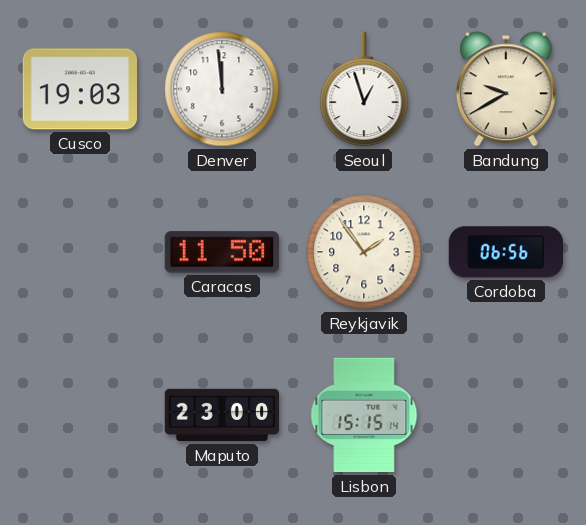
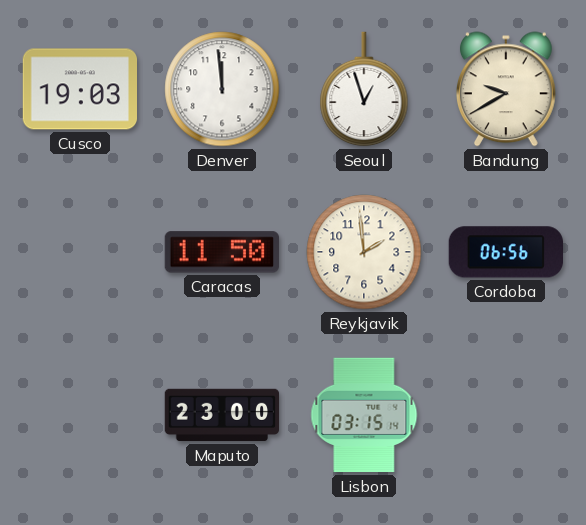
Reykjavik: 1:54 -> 1:59 (364, 252)
Lisbon: 15:15 -> 03:15 (364, 415)
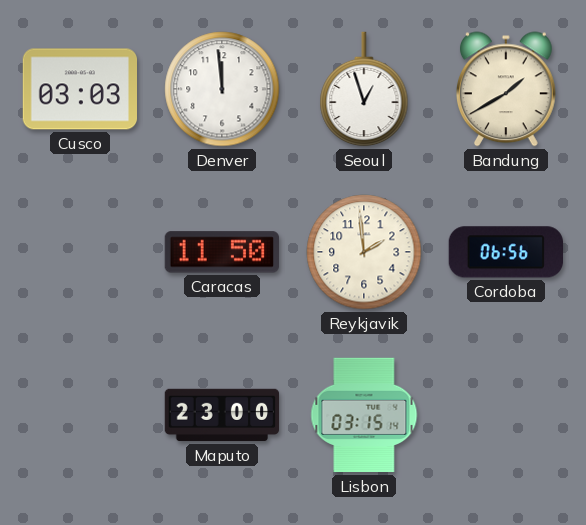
Cusco: 19:03 -> 03:03 (80, 89)
Bandung: 9:40 -> 1:40 (506, 89)
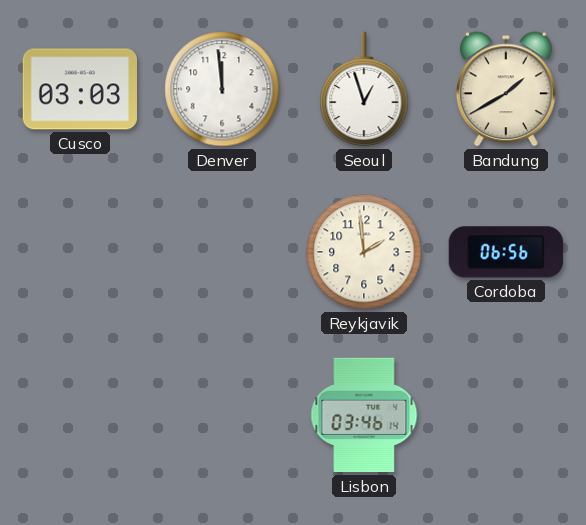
Caracas: 11:50 -> none (221, 252)
Maputo: 23:00 -> none (222, 415)
Lisbon: 03:15 -> 03:46 (364, 415)
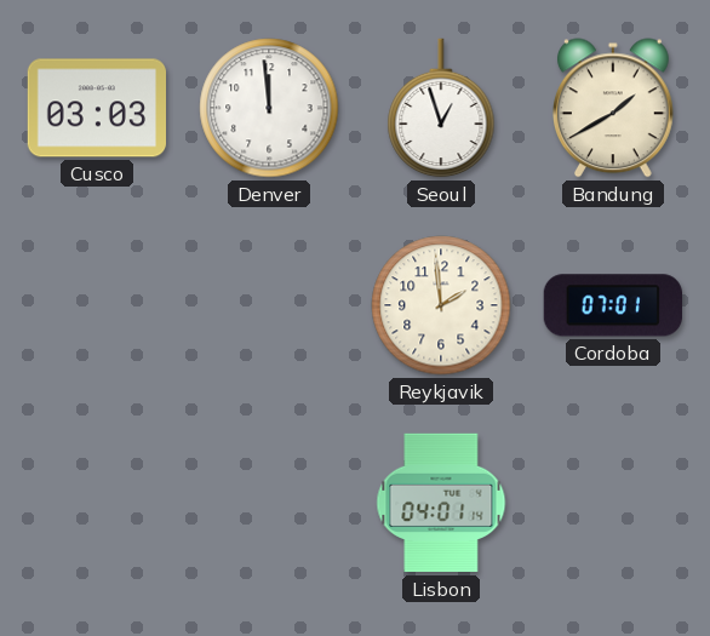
Cordoba: 06:56 -> 07:01 (612, 305)
Lisbon: 03:46 -> 04:01 (441, 503)
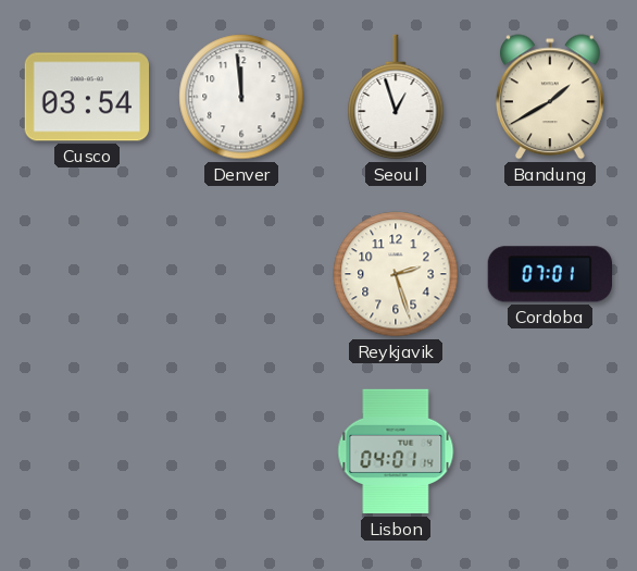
Cusco: 03:03 -> 03:54 (87, 97)
Reykjavik: 1:59 -> 2:27 (396, 274)
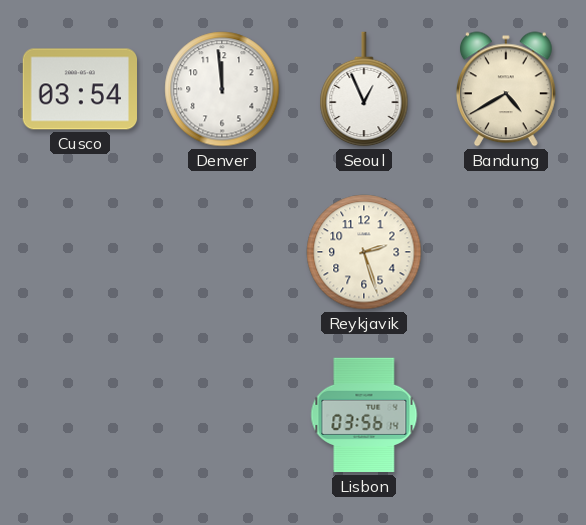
Seoul: 12:57 -> 12:56 (364, 89)
Bandung: 1:40 -> 4:40 (506, 89)
Cordoba: 07:01 -> none (549, 274)
Lisbon: 04:01 -> 03:56 (364, 415)
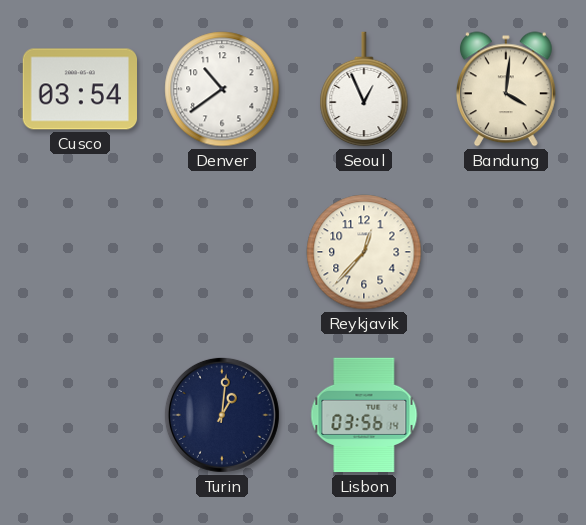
Denver: 11:59 -> 10:39 (222, 89)
Bandung: 4:40 -> 4:01 (506, 89)
Reykjavik: 2:27 -> 12:37 (364, 252)
Turin: none -> 1:01 (222, 415)
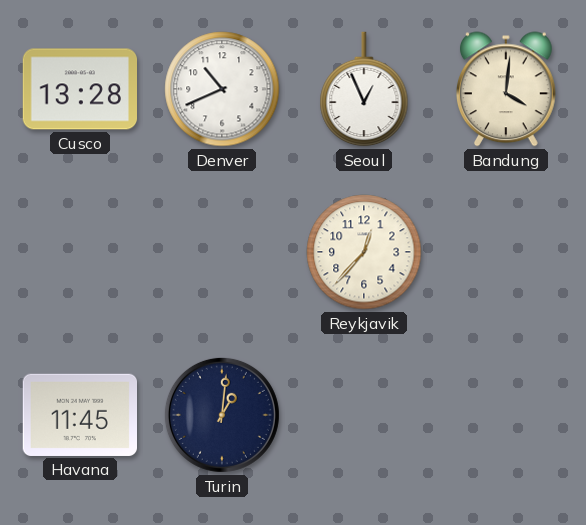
Cusco: 03:54 -> 13:28 (80, 89)
Denver: 10:39 -> 10:41 (222, 89)
Havana: none -> 11:45 (79, 415)
Lisbon: 03:56 -> none (364, 415)
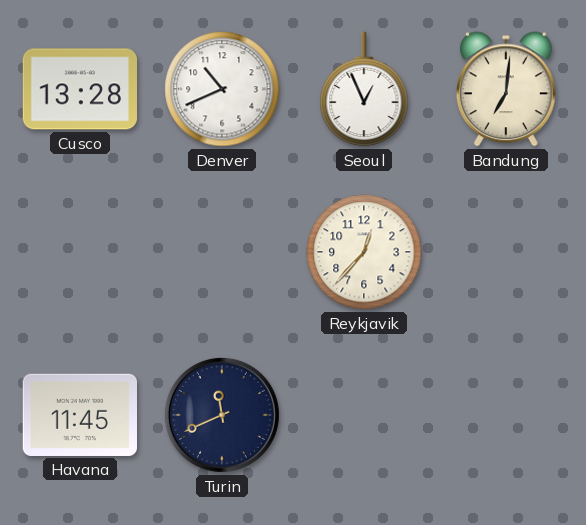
Bandung: 4:01 -> 7:01 (506, 89)
Turin: 1:01 -> 11:41 (222, 415)
